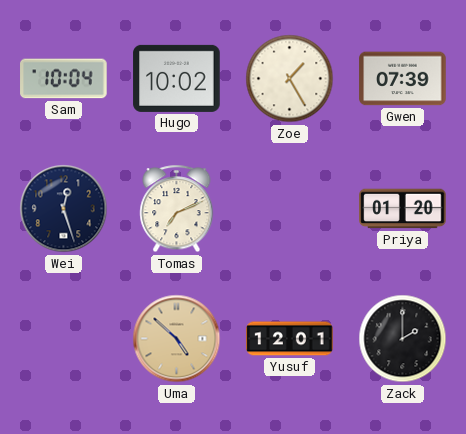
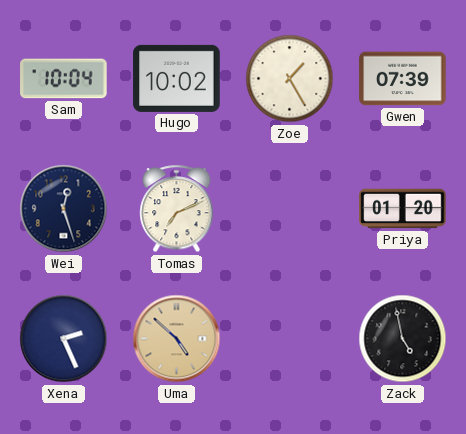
Xena: none -> 2:26 (64, 339)
Yusuf: 12:01 -> none (290, 339)
Zack: 2:00 -> 4:58 (403, 339)
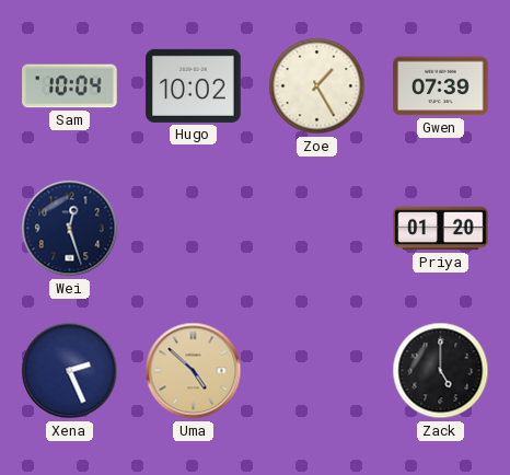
Tomas: 7:11 -> none (177, 209)
Zack: 4:58 -> 5:00 (441, 371)
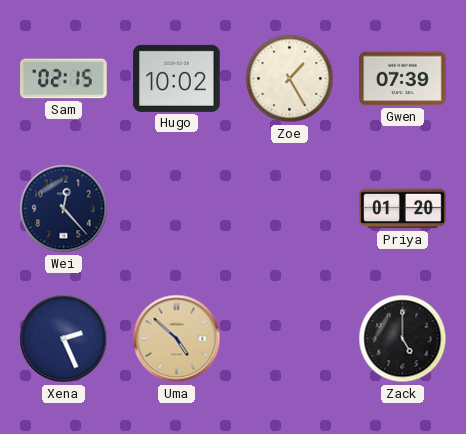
Sam: 10:04 -> 02:15 (64, 79)
Wei: 12:27 -> 12:23 (64, 209)
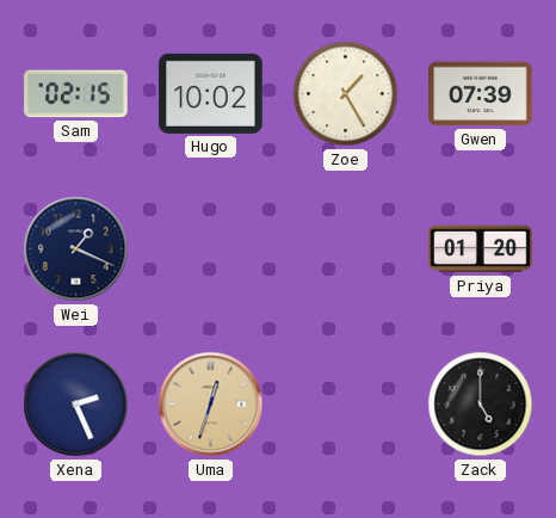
Wei: 12:23 -> 1:19 (76, 249)
Uma: 4:52 -> 12:33 (211, 405)
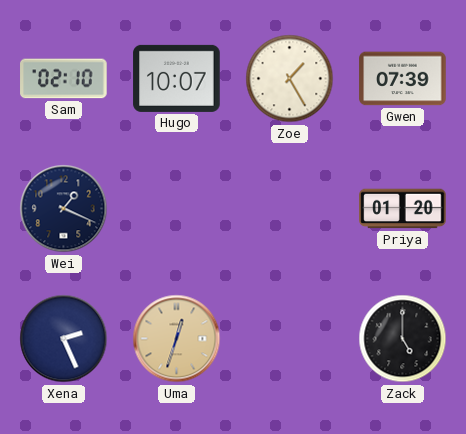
Sam: 02:15 -> 02:10 (64, 79)
Hugo: 10:02 -> 10:07 (177, 78)
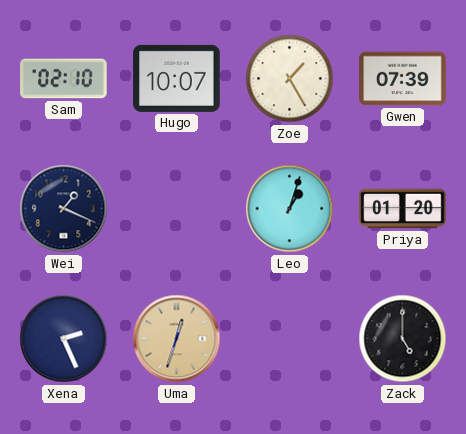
Leo: none -> 1:03 (290, 209)
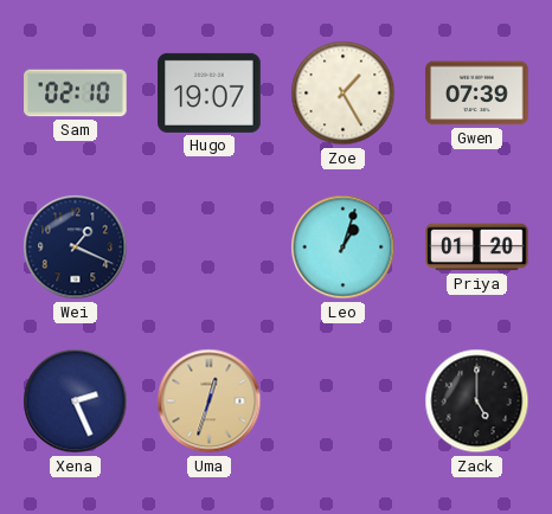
Hugo: 10:07 -> 19:07 (210, 92)
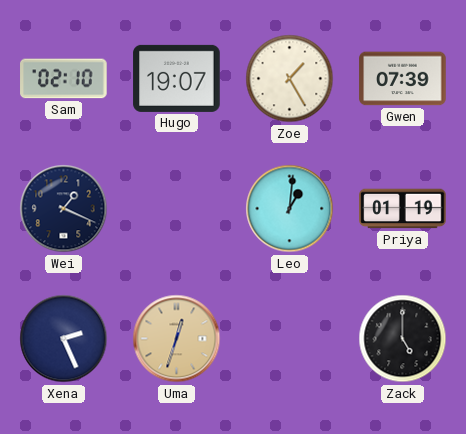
Leo: 1:03 -> 1:01 (290, 209)
Priya: 01:20 -> 01:19 (403, 209)
